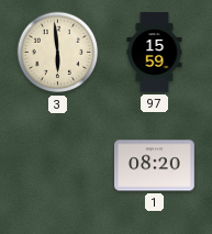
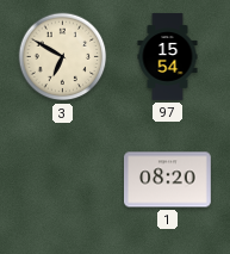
3: 5:59 -> 6:50 (63, 57)
97: 15:59 -> 15:54 (168, 57)
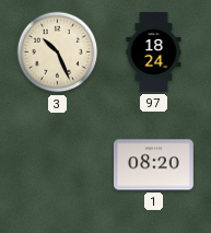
3: 6:50 -> 10:26 (58, 53)
97: 15:54 -> 18:24 (154, 53)
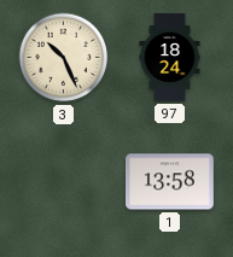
1: 08:20 -> 13:58 (170, 182)
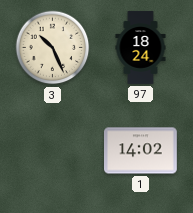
1: 13:58 -> 14:02 (141, 151)
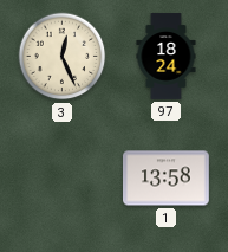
3: 10:26 -> 12:26 (63, 57)
1: 14:02 -> 13:58 (167, 179)
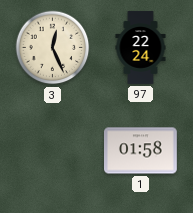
97: 18:24 -> 22:24 (141, 48)
1: 13:58 -> 01:58 (141, 151)
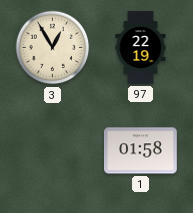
3: 12:26 -> 12:55 (53, 48)
97: 22:24 -> 22:19 (141, 48)
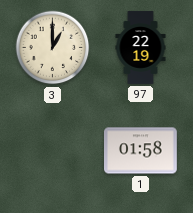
3: 12:55 -> 1:00 (53, 48)
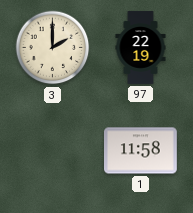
3: 1:00 -> 2:00 (53, 48)
1: 01:58 -> 11:58 (141, 151)
